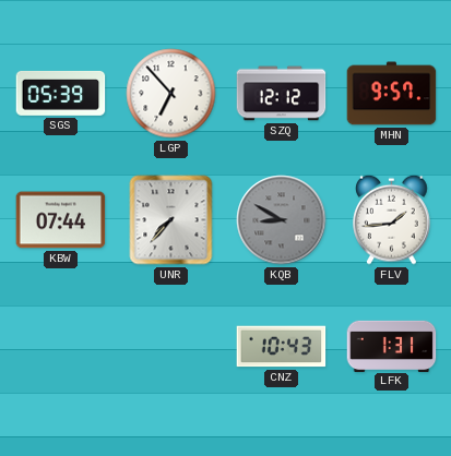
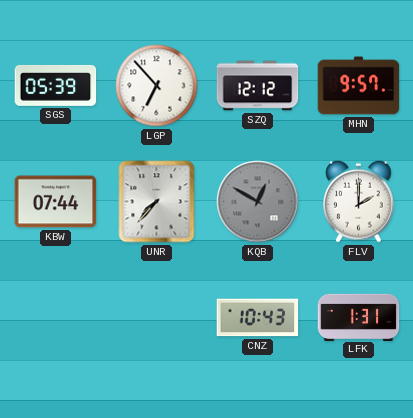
KQB: 8:50 -> 12:50 (258, 202)
FLV: 1:44 -> 2:00 (359, 201)
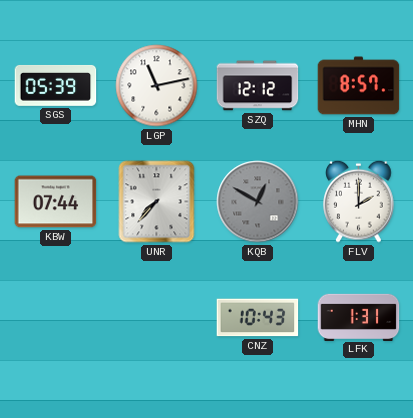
LGP: 6:53 -> 11:13 (157, 86)
MHN: 9:57 -> 8:57 (359, 86)
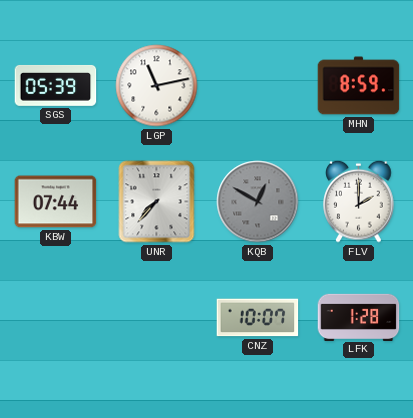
SZQ: 12:12 -> none (258, 86)
MHN: 8:57 -> 8:59 (359, 86)
CNZ: 10:43 -> 10:07 (258, 318)
LFK: 1:31 -> 1:28 (359, 317)
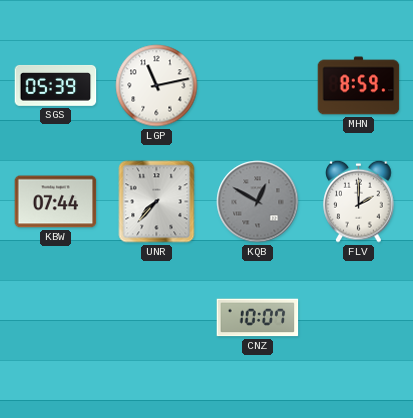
LFK: 1:28 -> none (359, 317)
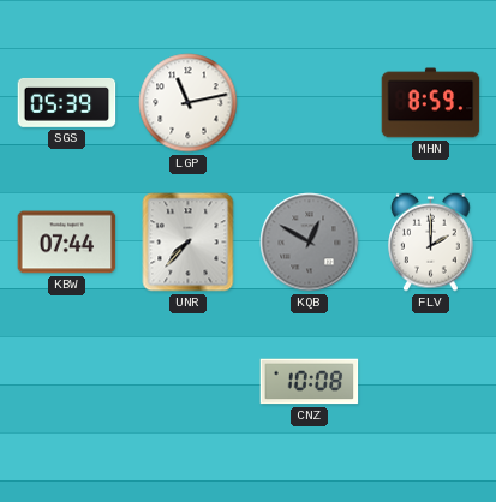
CNZ: 10:07 -> 10:08 (310, 382)
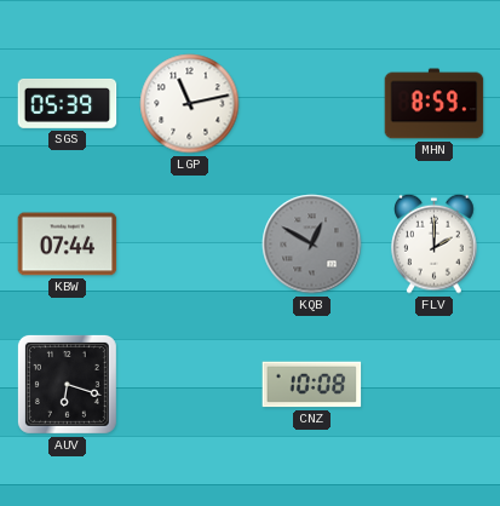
UNR: 7:37 -> none (189, 243)
AUV: none -> 6:18 (67, 384)
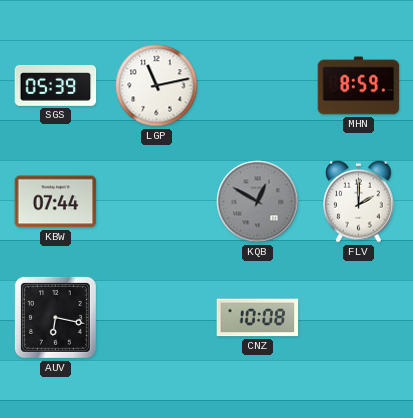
AUV: 6:18 -> 6:17 (55, 317)
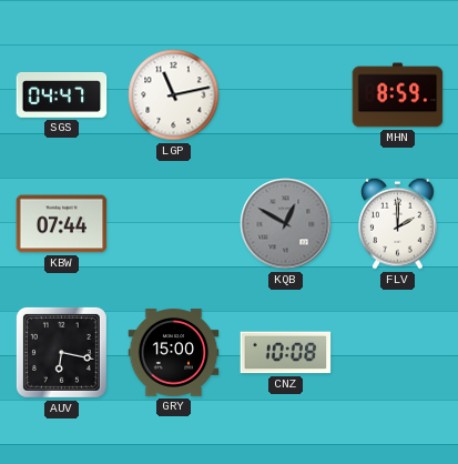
SGS: 05:39 -> 04:47 (62, 95)
GRY: none -> 15:00 (174, 353)
